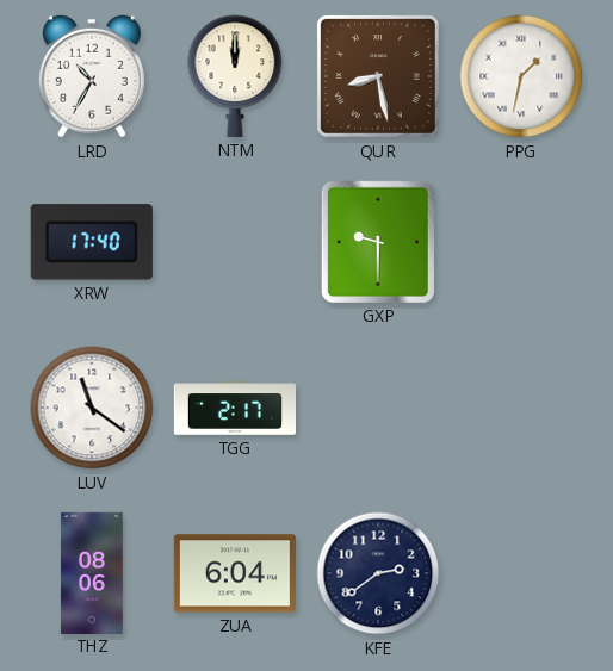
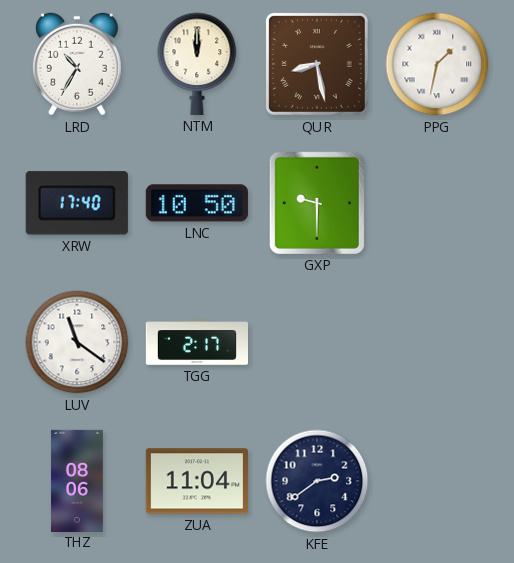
LNC: none -> 10:50 (197, 203)
ZUA: 6:04 -> 11:04 (197, 481)
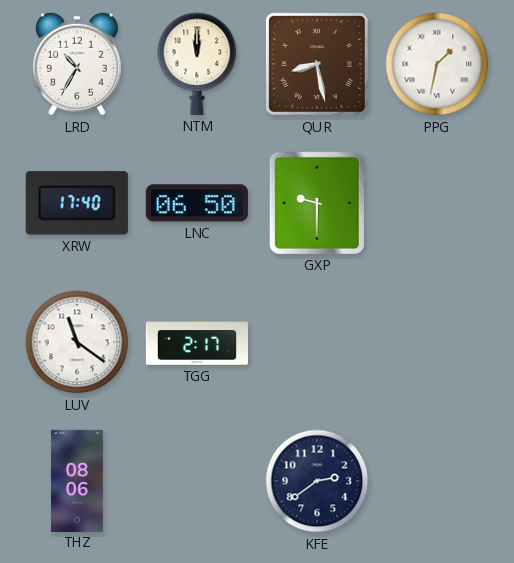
LNC: 10:50 -> 06:50 (197, 203)
ZUA: 11:04 -> none (197, 481)
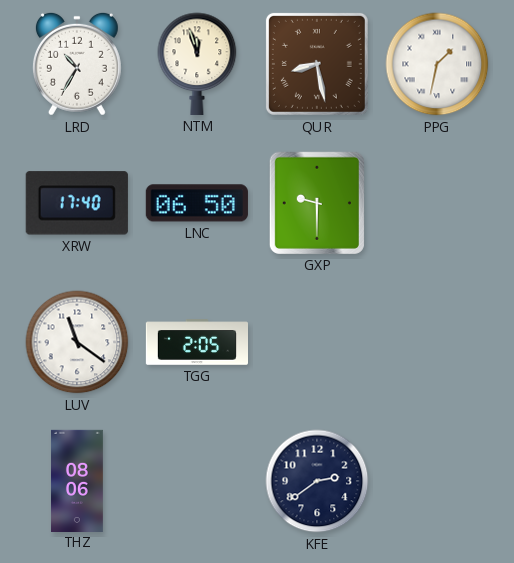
NTM: 12:00 -> 11:57 (197, 64)
TGG: 2:17 -> 2:05 (196, 342)
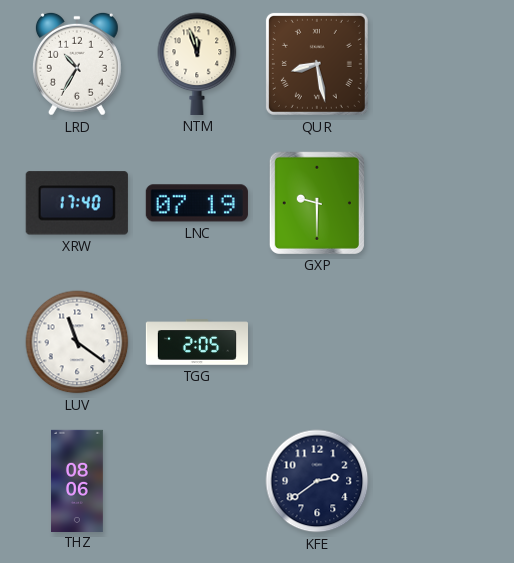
PPG: 1:32 -> none (437, 64)
LNC: 06:50 -> 07:19 (197, 203)
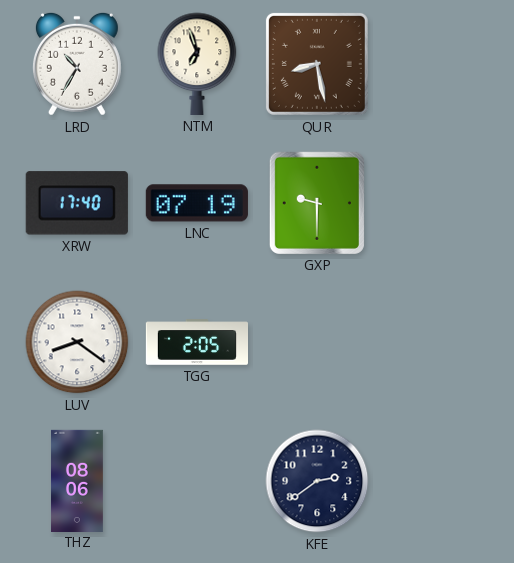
NTM: 11:57 -> 6:57 (197, 64)
LUV: 11:21 -> 8:21 (77, 342)
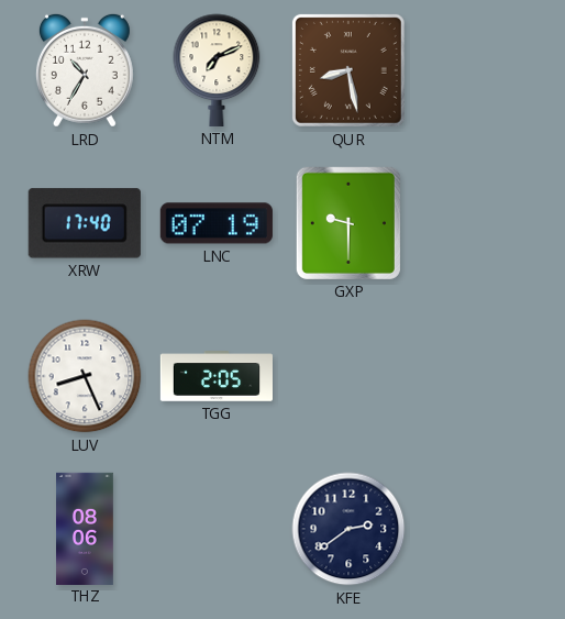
NTM: 6:57 -> 7:11 (217, 70)
LUV: 8:21 -> 8:26 (85, 376)
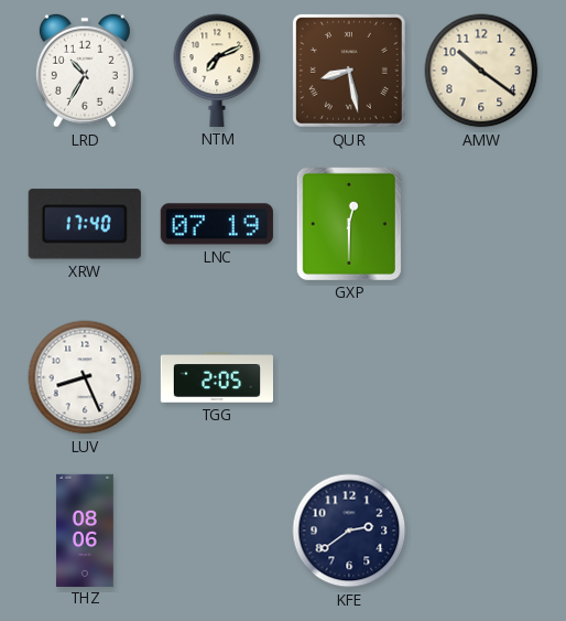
AMW: none -> 10:21 (481, 71)
GXP: 9:30 -> 12:30 (349, 224)
